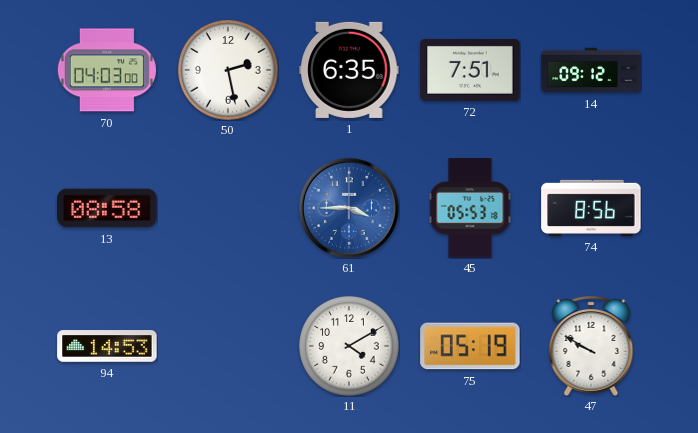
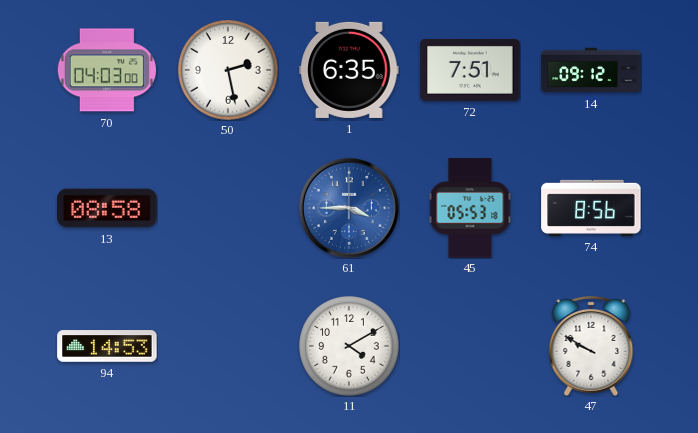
75: 05:19 -> none (470, 346)
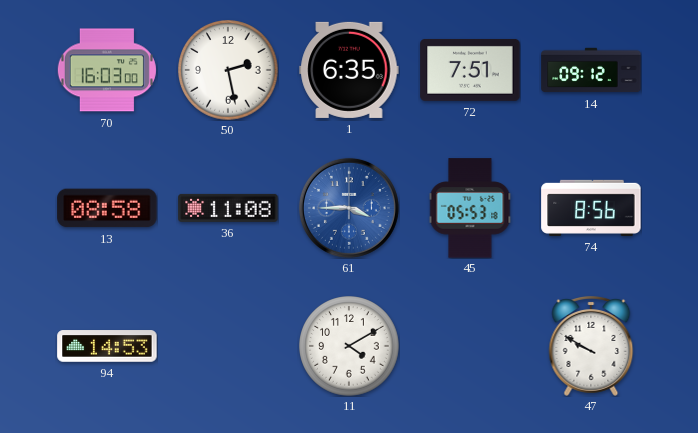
70: 04:03 -> 16:03 (107, 70)
36: none -> 11:08 (228, 208)
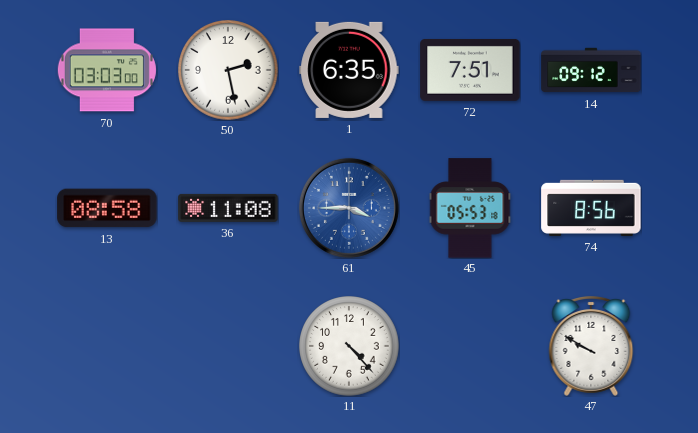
70: 16:03 -> 03:03 (107, 70)
94: 14:53 -> none (107, 346)
11: 4:10 -> 4:23 (349, 346)
